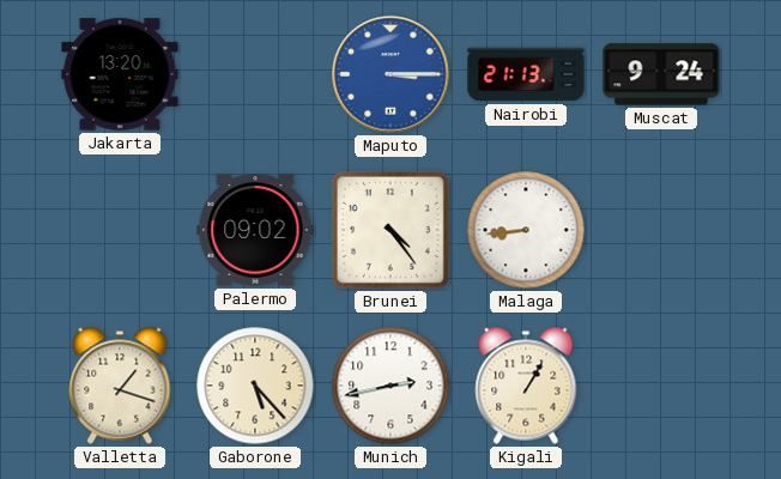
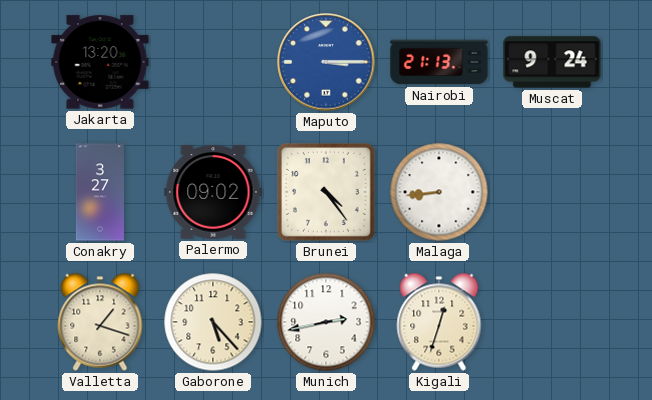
Conakry: none -> 3:27 (100, 192)
Kigali: 1:05 -> 12:33 (439, 322)
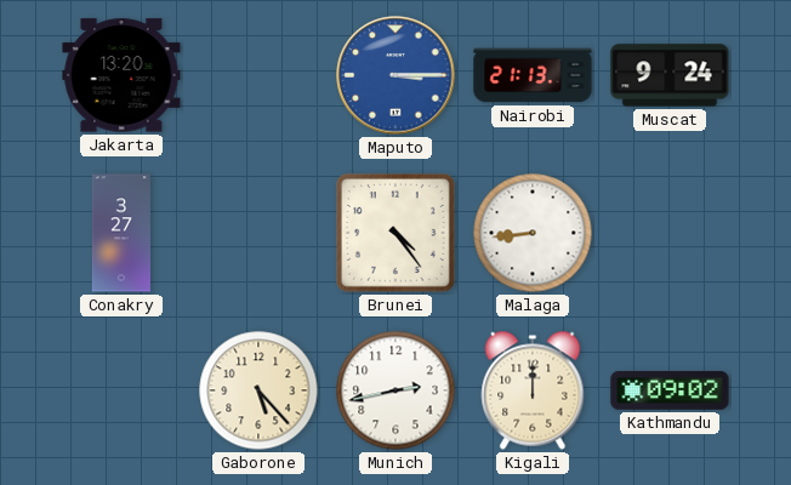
Palermo: 09:02 -> none (213, 192)
Valletta: 1:18 -> none (100, 322)
Kigali: 12:33 -> 12:00 (533, 390)
Kathmandu: none -> 09:02 (670, 390)
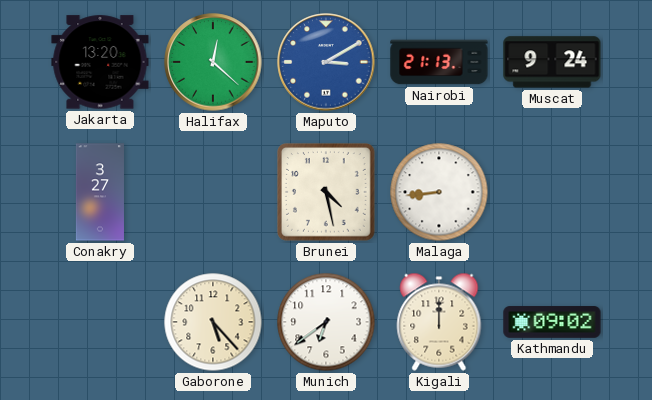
Halifax: none -> 12:22 (213, 62)
Maputo: 3:15 -> 3:10 (326, 62)
Brunei: 4:24 -> 4:28 (327, 193)
Munich: 2:43 -> 6:39 (326, 322)
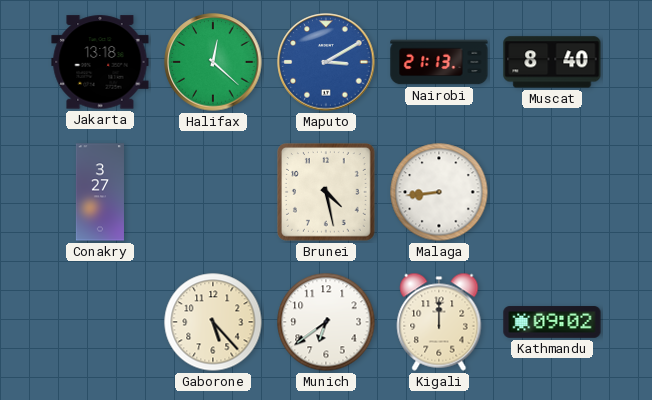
Jakarta: 13:20 -> 13:18 (100, 62)
Muscat: 9:24 -> 8:40 (552, 62)
